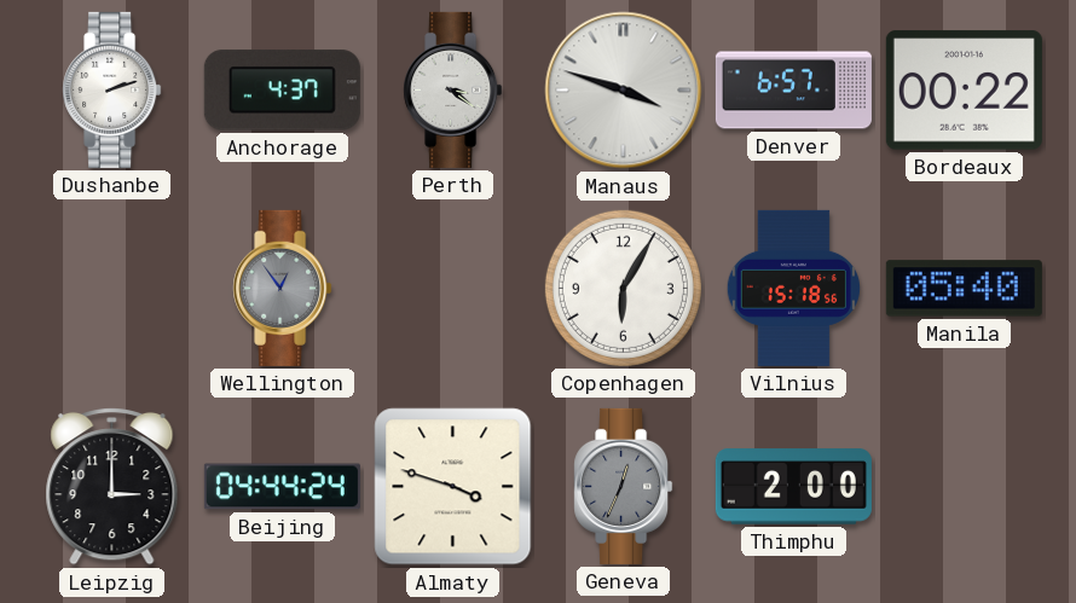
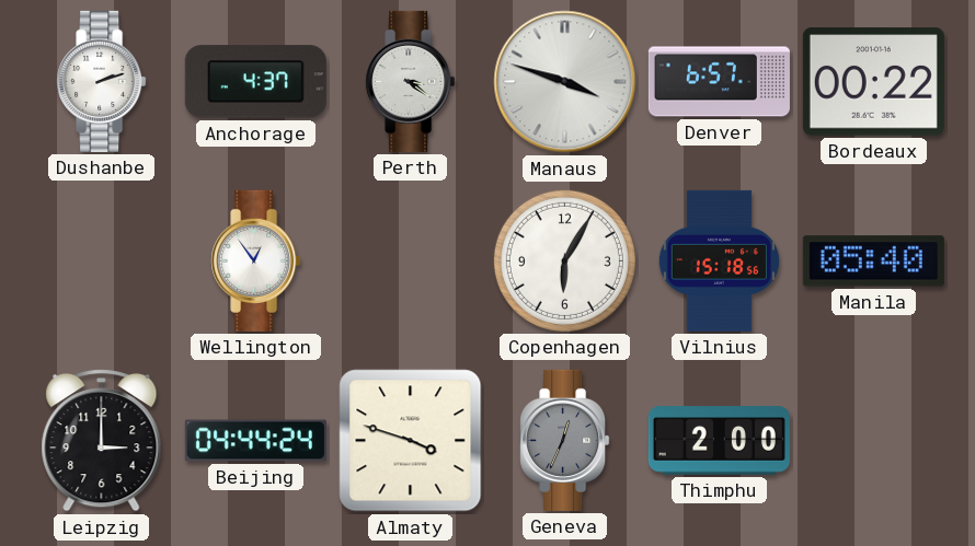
Wellington dial: grey -> white (256, 260)
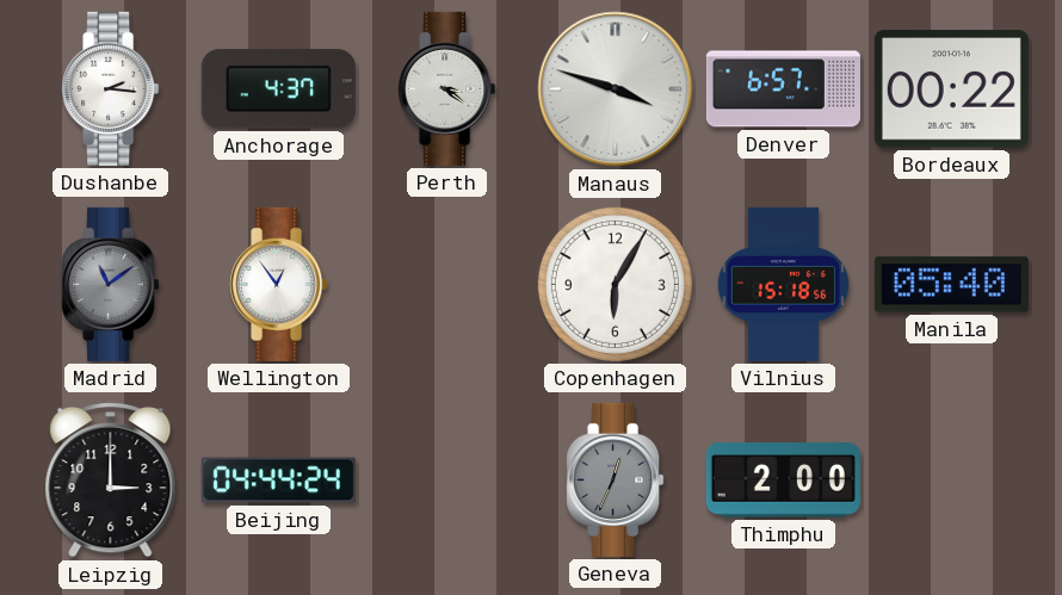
Dushanbe: 2:12 -> 2:16 (111, 88)
Madrid: none -> 11:09 (111, 284)
Almaty: 3:48 -> none (411, 441)
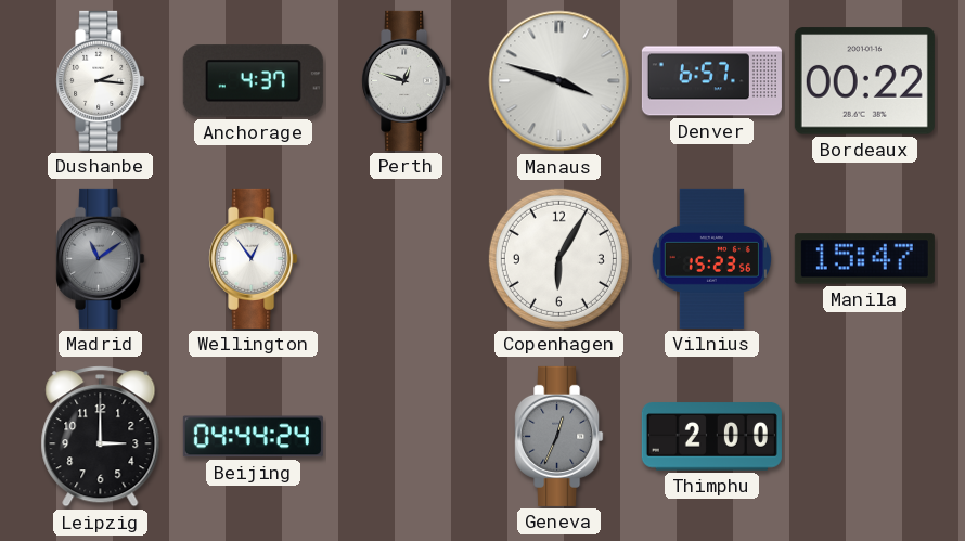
Perth: 3:21 -> 12:48 (407, 80)
Vilnius: 15:18 -> 15:23 (711, 258)
Manila: 05:40 -> 15:47 (864, 259)
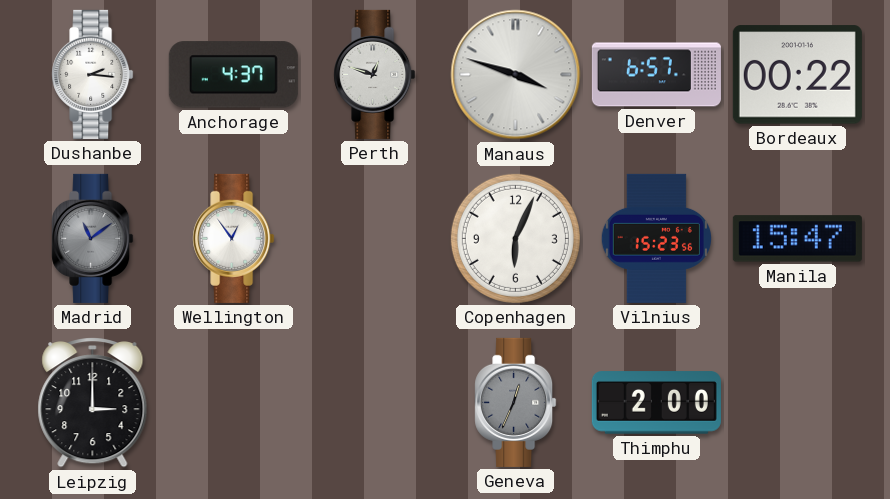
Copenhagen: 6:05 -> 6:04 (515, 238)
Beijing: 04:44 -> none (253, 437)
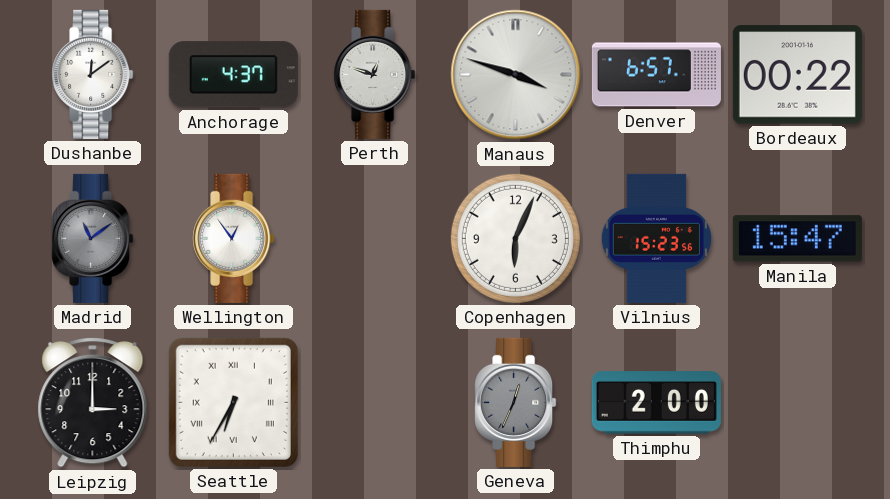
Dushanbe: 2:16 -> 12:09 (93, 74)
Seattle: none -> 6:35 (233, 402)
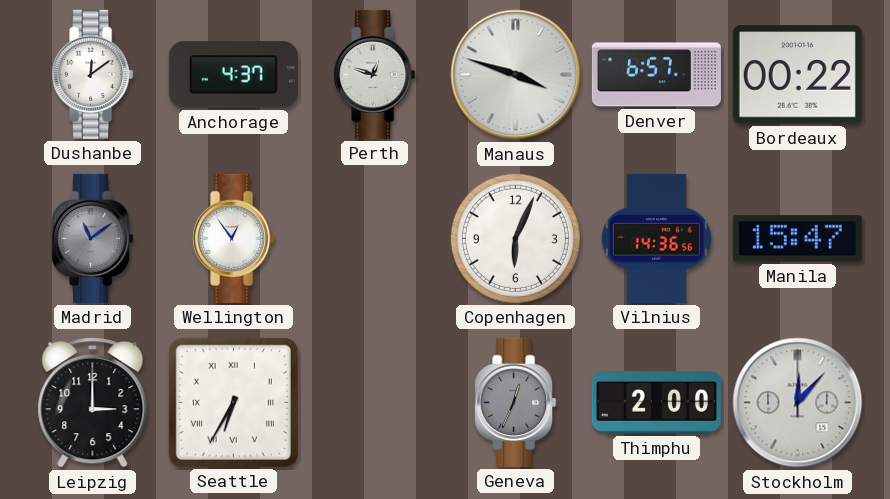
Vilnius: 15:23 -> 14:36 (656, 238)
Stockholm: none -> 12:07 (798, 403)
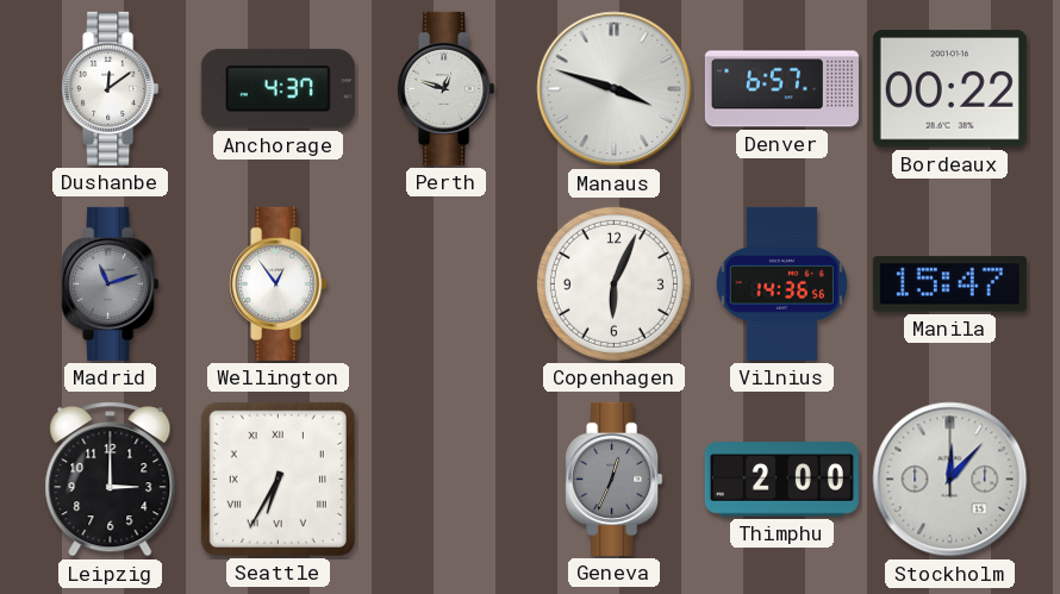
Madrid: 11:09 -> 11:12 (111, 283)
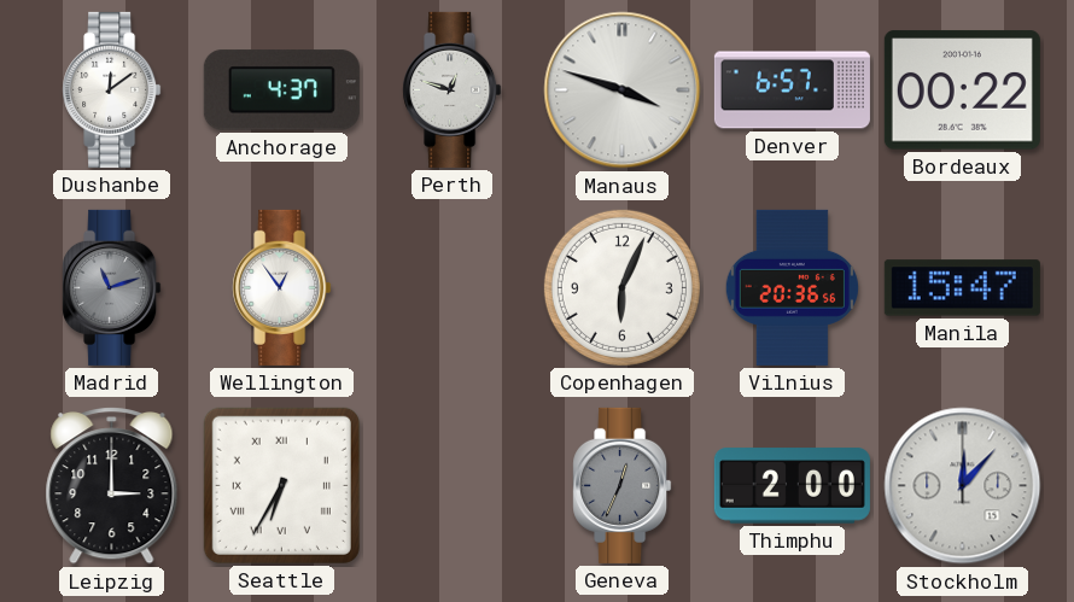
Vilnius: 14:36 -> 20:36 (792, 287)
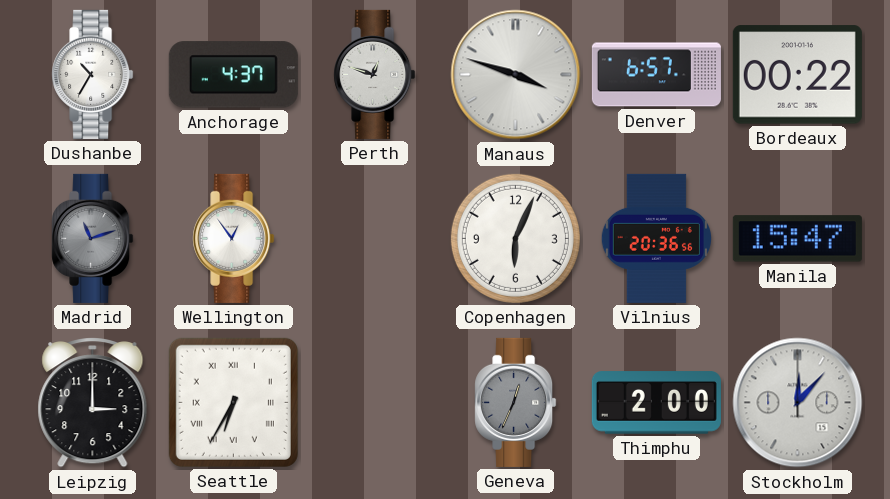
Dushanbe: 12:09 -> 10:35 (93, 74)
